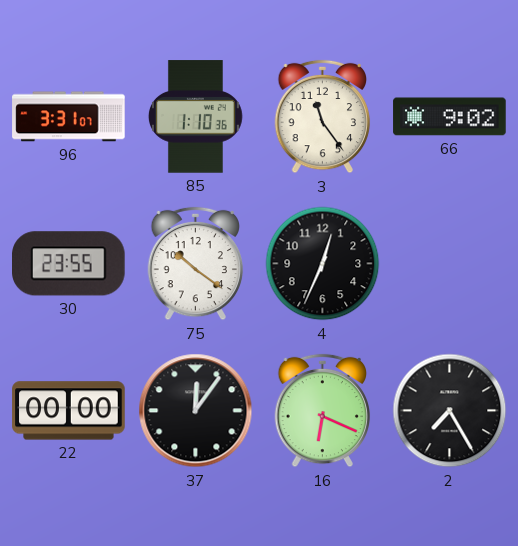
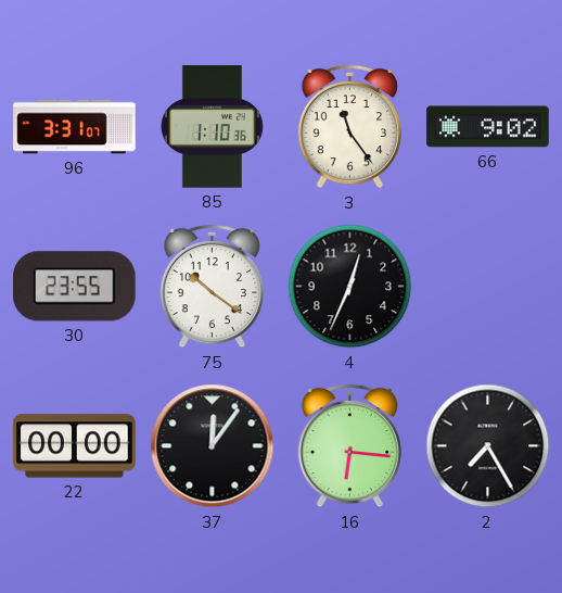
16: 6:19 -> 6:16 (350, 446)
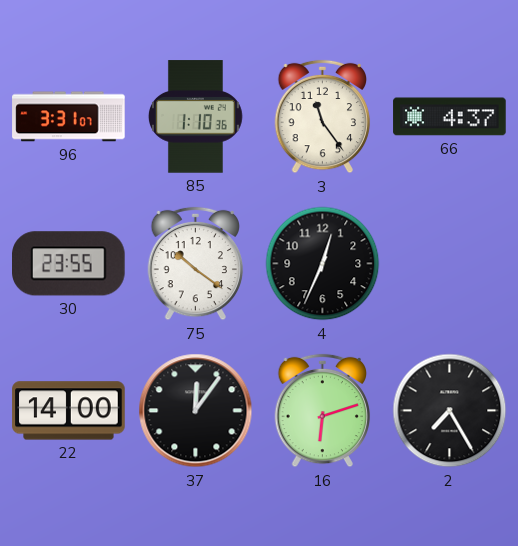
66: 9:02 -> 4:37 (450, 117)
22: 00:00 -> 14:00 (69, 411)
16: 6:16 -> 6:12 (323, 411)
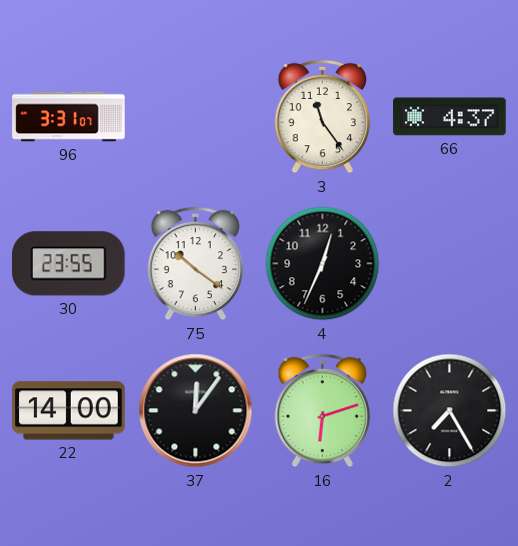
85: 1:10 -> none (195, 117)
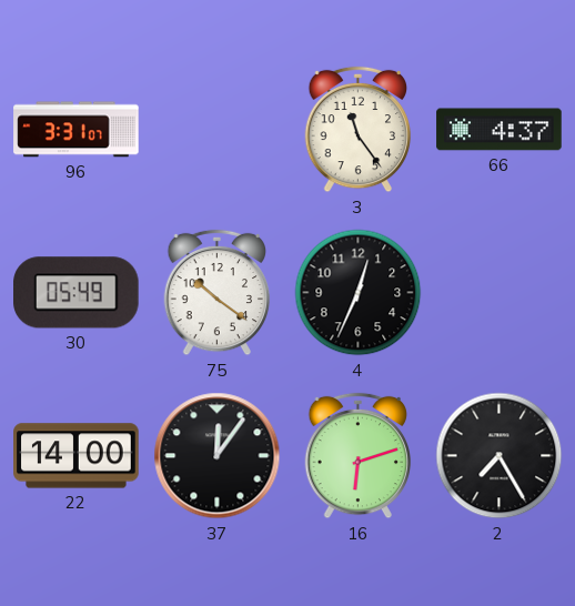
30: 23:55 -> 05:49 (77, 293)
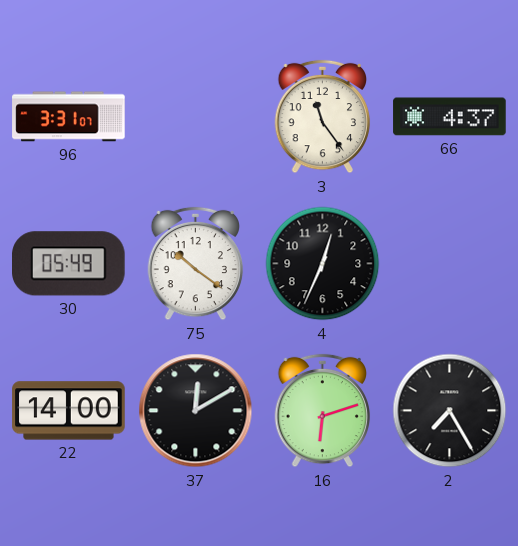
37: 12:06 -> 12:10 (196, 411)
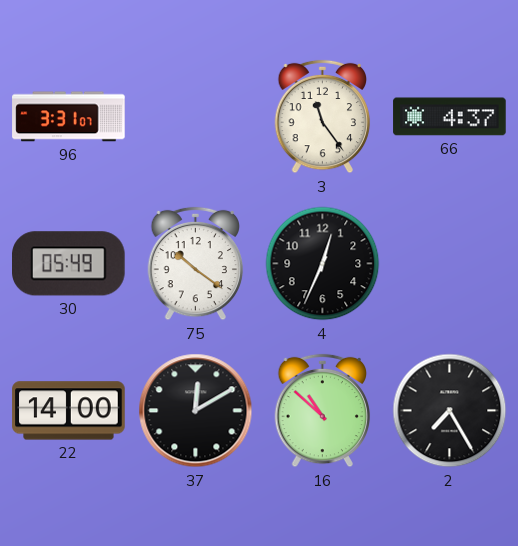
16: 6:12 -> 10:52 (323, 411)
